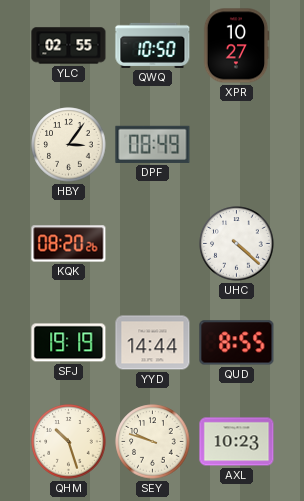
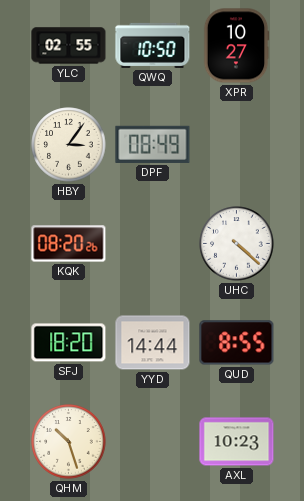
SFJ: 19:19 -> 18:20 (69, 343)
SEY: 9:48 -> none (153, 442)
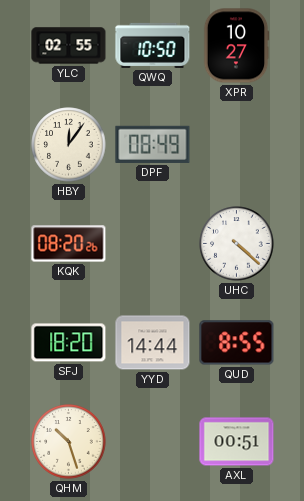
HBY: 3:06 -> 12:06 (69, 145)
AXL: 10:23 -> 00:51 (237, 442)
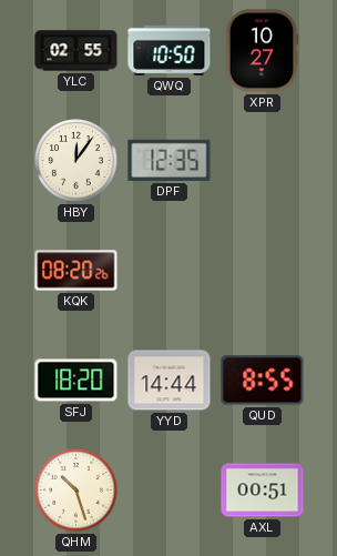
DPF: 08:49 -> 12:35 (170, 160)
UHC: 4:22 -> none (237, 244)
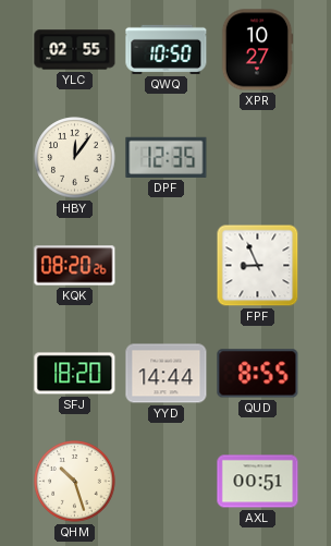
FPF: none -> 8:56 (258, 266)
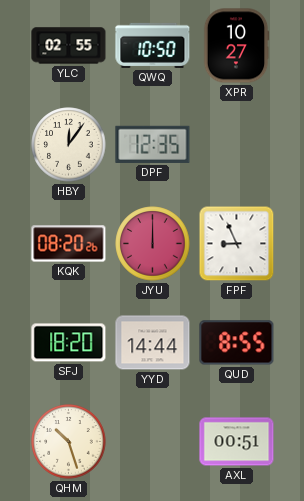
JYU: none -> 12:00 (153, 244)
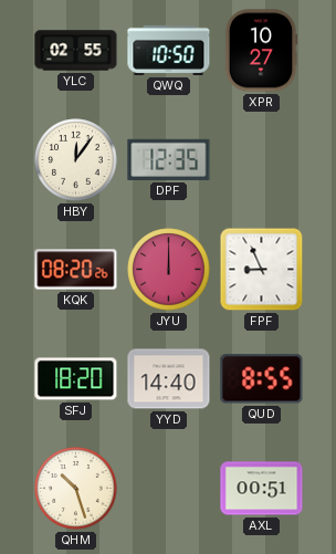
YYD: 14:44 -> 14:40 (169, 379)
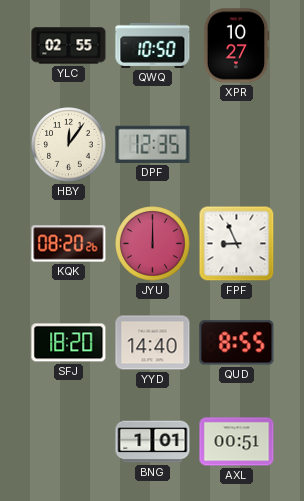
QHM: 10:27 -> none (76, 489)
BNG: none -> 1:01 (153, 442)
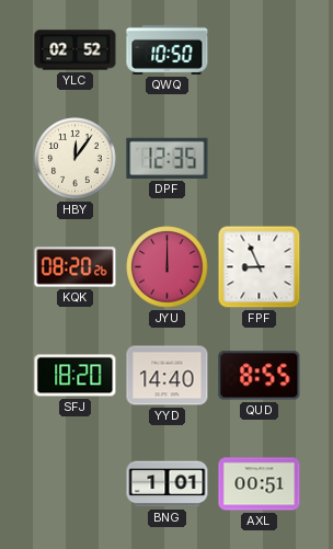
YLC: 02:55 -> 02:52 (76, 50)
XPR: 10:27 -> none (236, 46)
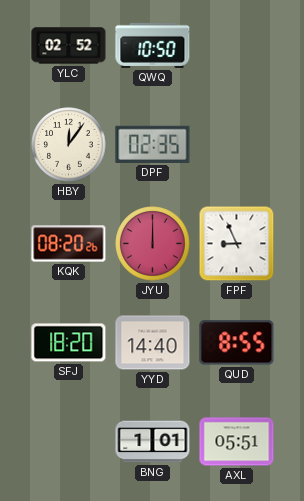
DPF: 12:35 -> 02:35 (153, 144)
AXL: 00:51 -> 05:51 (237, 442)
